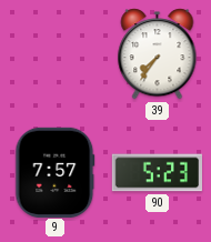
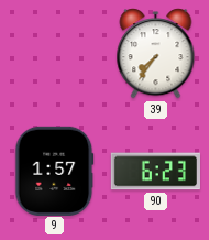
9: 7:57 -> 1:57 (55, 171)
90: 5:23 -> 6:23 (155, 172)
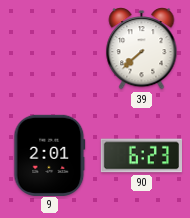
39: 7:36 -> 7:38 (142, 49)
9: 1:57 -> 2:01 (50, 155)
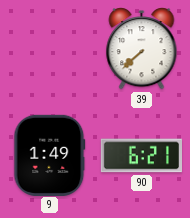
9: 2:01 -> 1:49 (50, 155)
90: 6:23 -> 6:21 (141, 156)
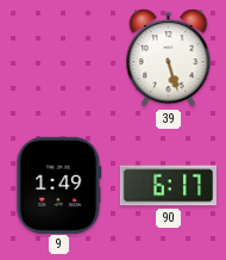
39: 7:38 -> 5:27 (169, 58)
90: 6:21 -> 6:17 (168, 186)
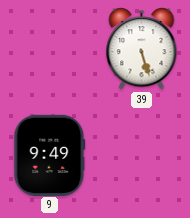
9: 1:49 -> 9:49 (50, 155)
90: 6:17 -> none (168, 186)
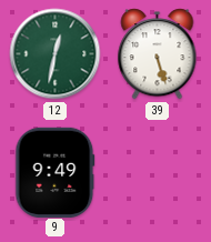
12: none -> 12:32 (56, 54)
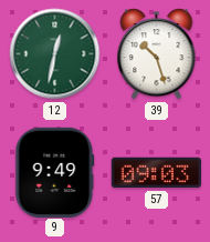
39: 5:27 -> 10:27 (157, 54)
57: none -> 09:03 (156, 173)
